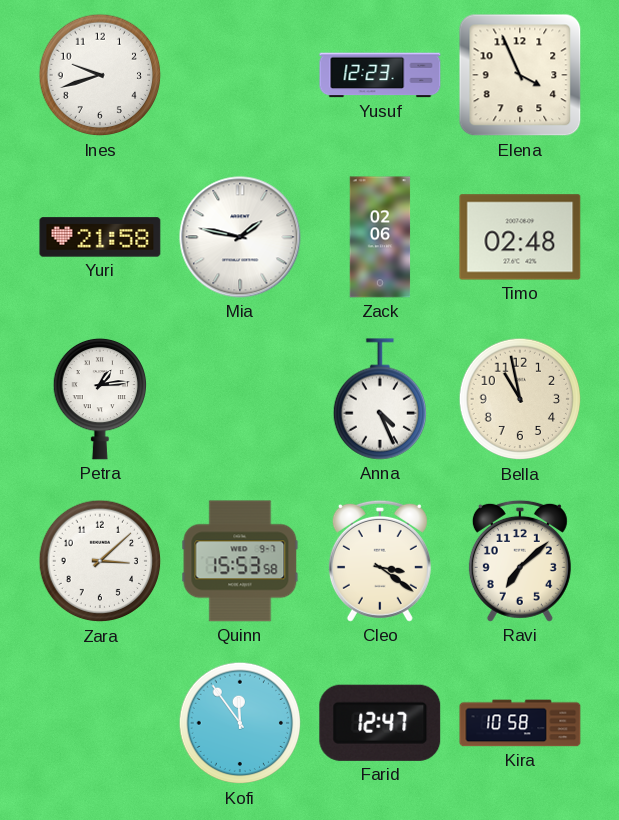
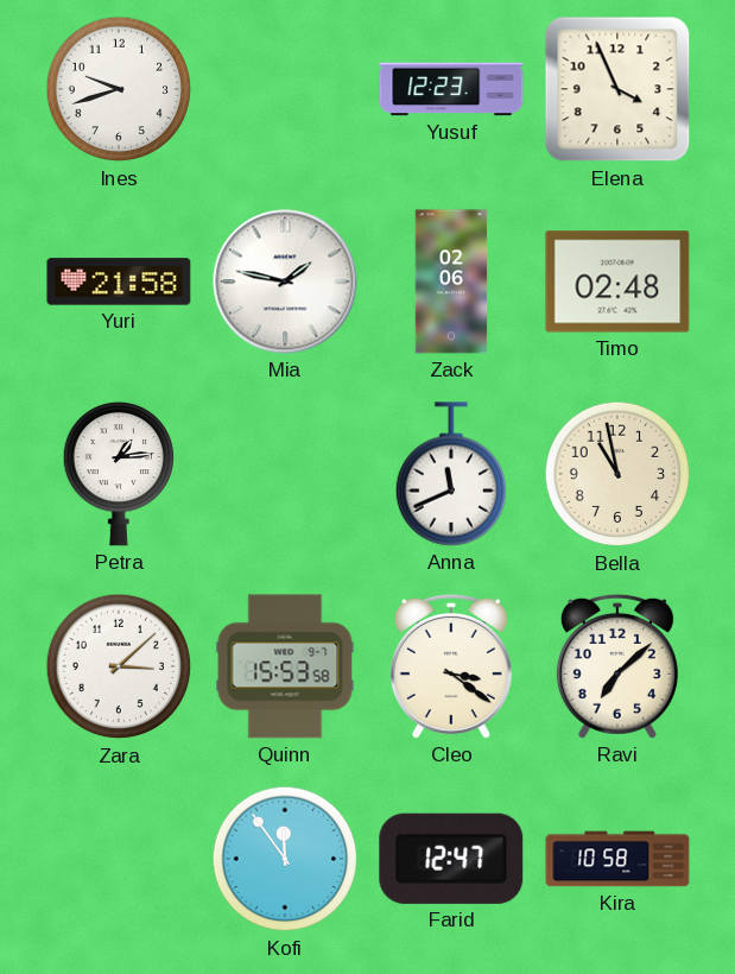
Anna: 4:26 -> 11:41 (450, 474)
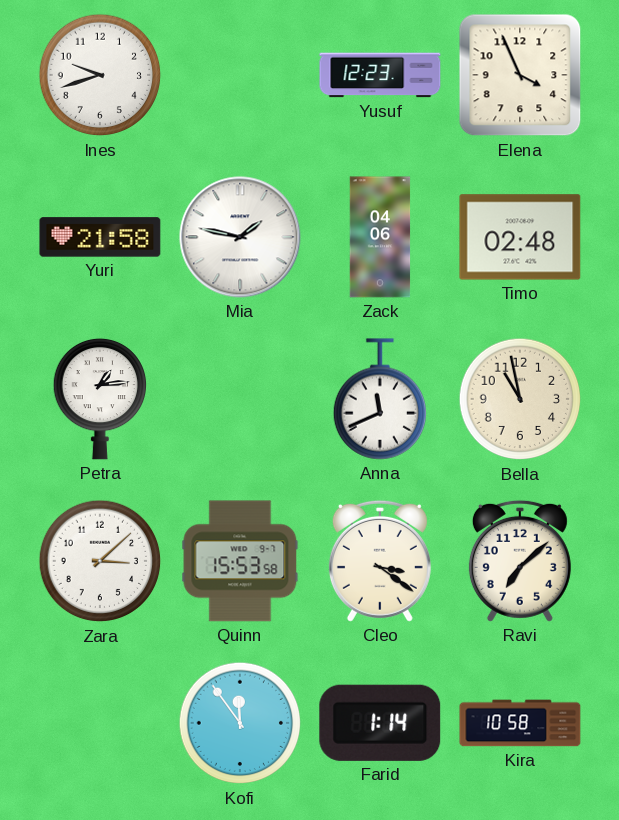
Zack: 02:06 -> 04:06 (380, 237)
Farid: 12:47 -> 1:14 (380, 723)
